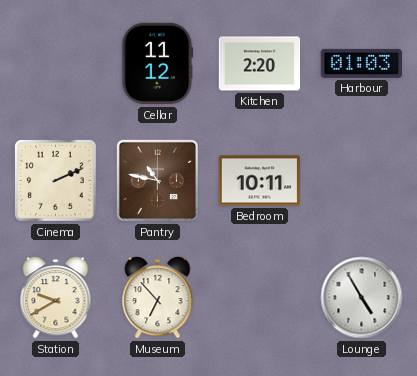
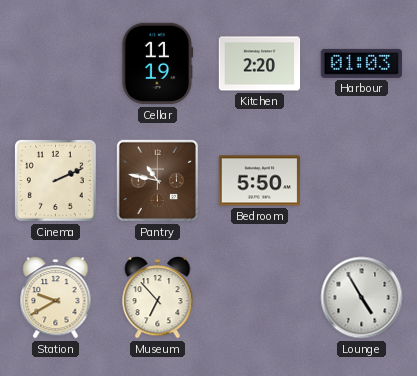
Cellar: 11:12 -> 11:19 (158, 64)
Bedroom: 10:11 -> 5:50 (260, 181)
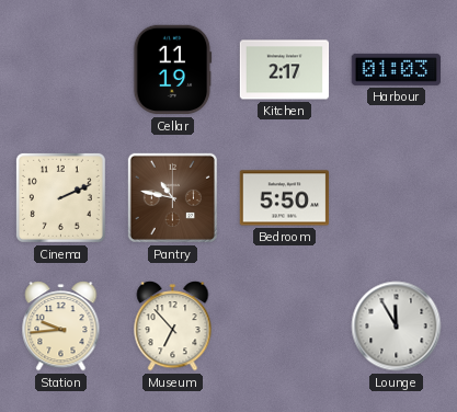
Kitchen: 2:20 -> 2:17 (285, 70)
Station: 9:40 -> 9:44 (61, 327)
Lounge: 4:55 -> 11:55 (397, 327)
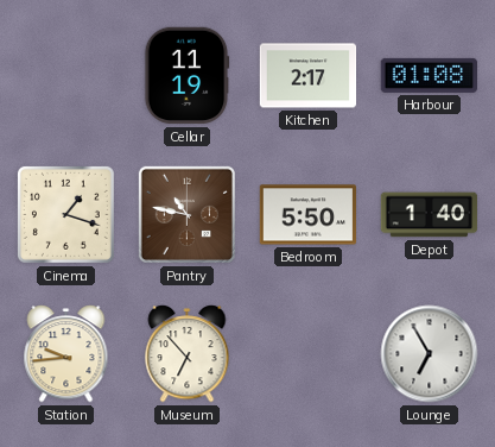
Harbour: 01:03 -> 01:08 (429, 75)
Cinema: 2:11 -> 1:18 (65, 214)
Depot: none -> 1:40 (430, 215)
Lounge: 11:55 -> 6:55 (430, 354)
